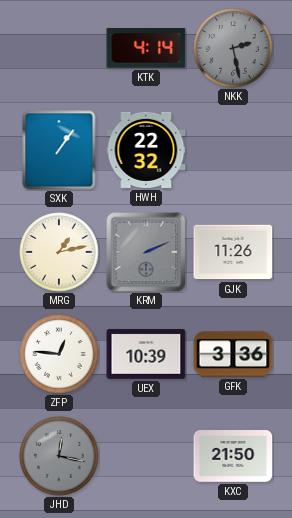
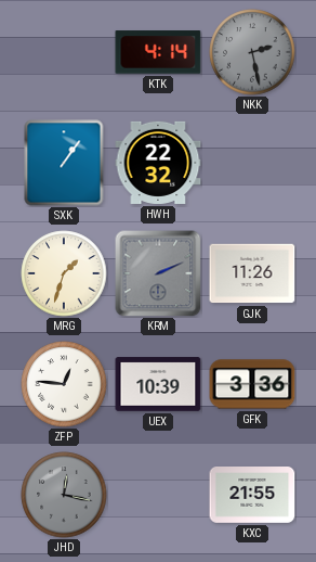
MRG: 1:13 -> 1:33 (64, 273)
KXC: 21:50 -> 21:55 (252, 496)
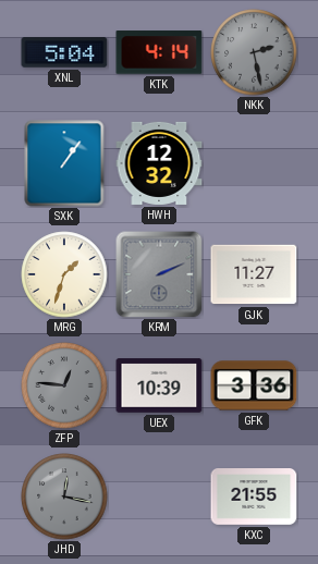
XNL: none -> 5:04 (64, 52)
HWH: 22:32 -> 12:32 (159, 163)
GJK: 11:26 -> 11:27 (254, 274)
ZFP dial: white -> grey (64, 385)
